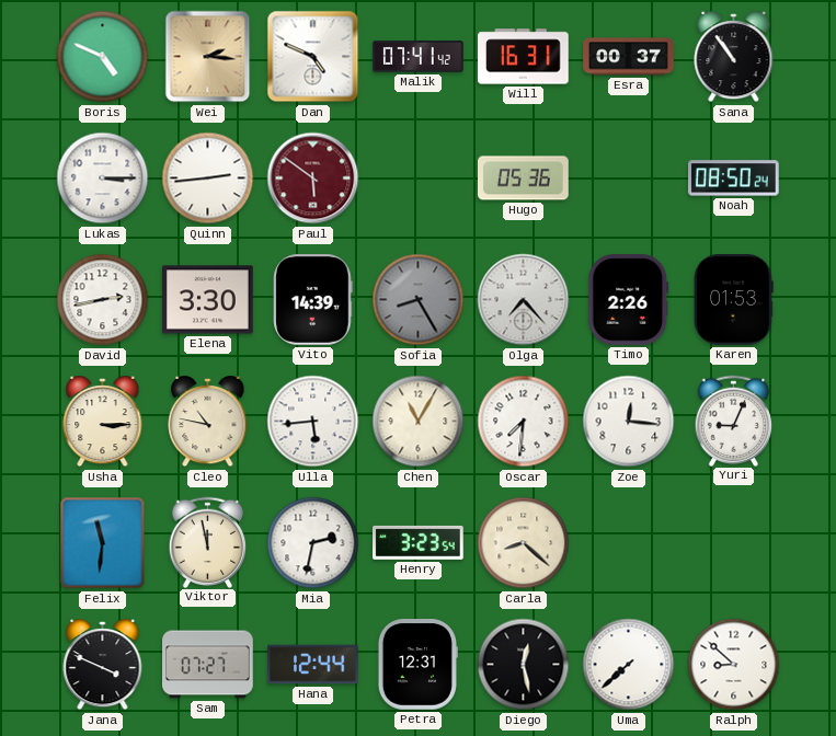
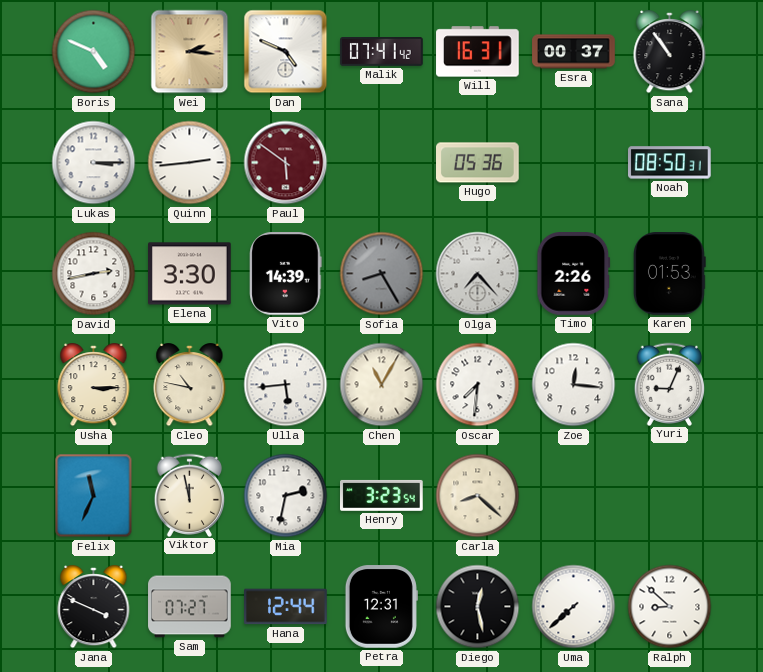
Noah: 08:50:24 -> 08:50:31 (670, 163)
Felix: 11:31 -> 11:34 (94, 496)
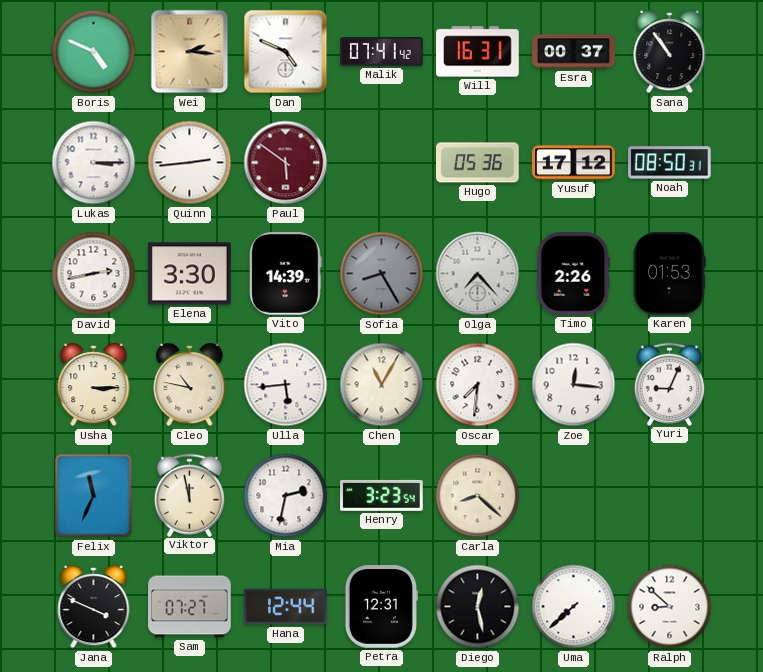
Yusuf: none -> 17:12 (574, 163)
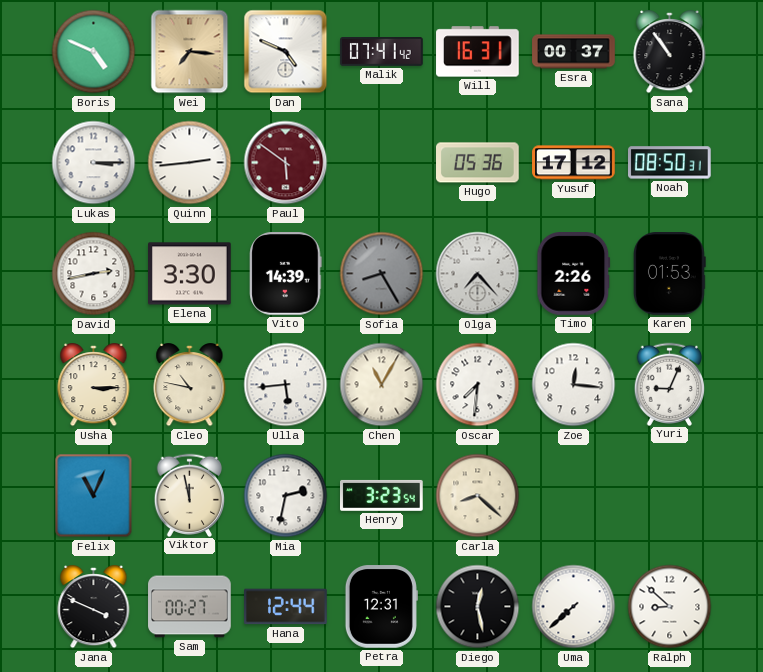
Wei: 2:16 -> 7:16 (190, 52)
Felix: 11:34 -> 11:04 (94, 496)
Sam: 07:27 -> 00:27 (190, 607)
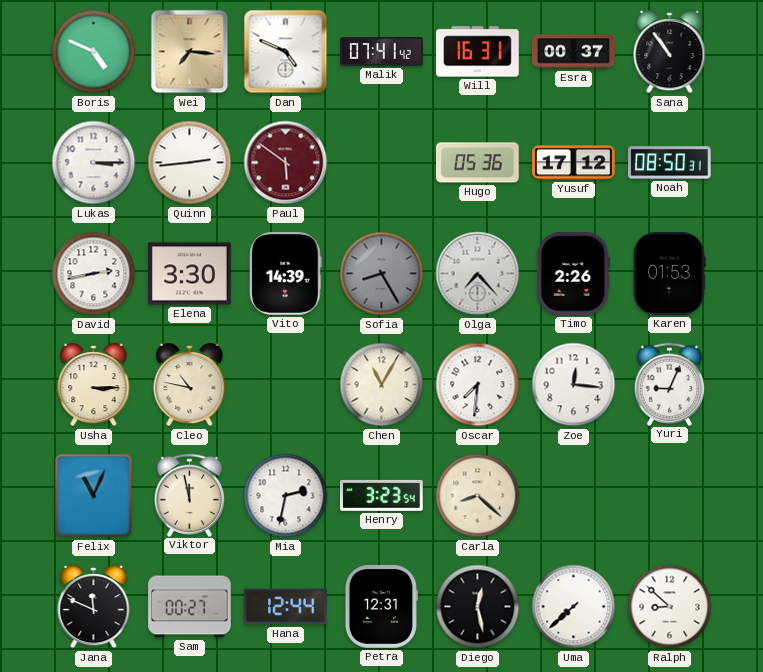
Ulla: 5:44 -> none (286, 385)
Jana: 3:49 -> 11:49 (94, 608)
